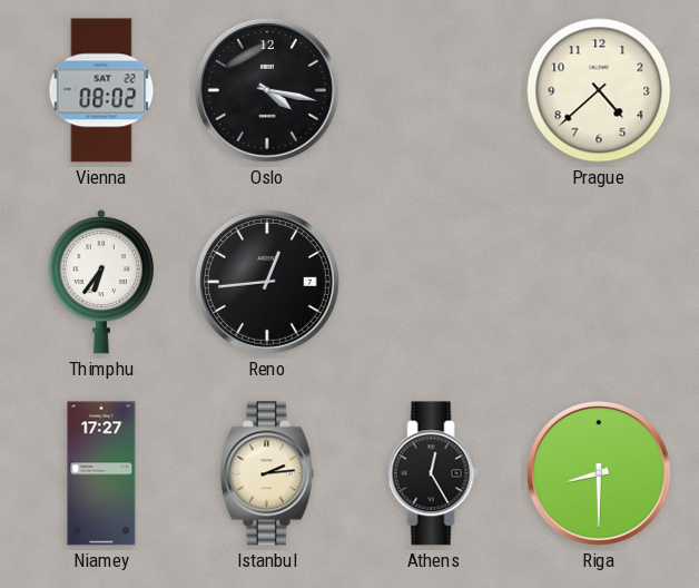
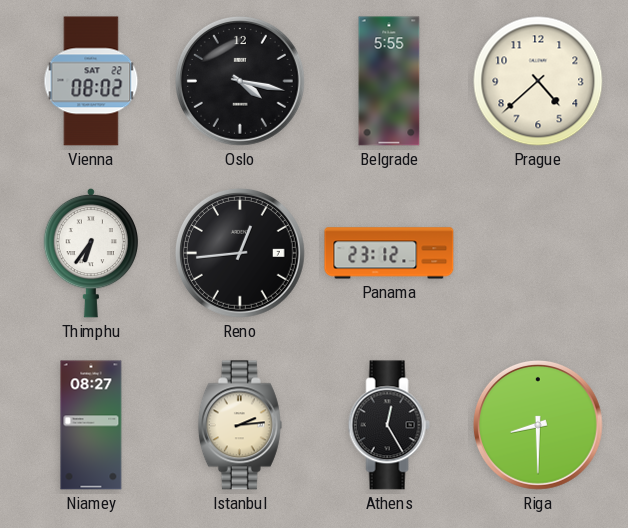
Belgrade: none -> 5:55 (389, 81)
Panama: none -> 23:12 (389, 253)
Niamey: 17:27 -> 08:27 (91, 425)
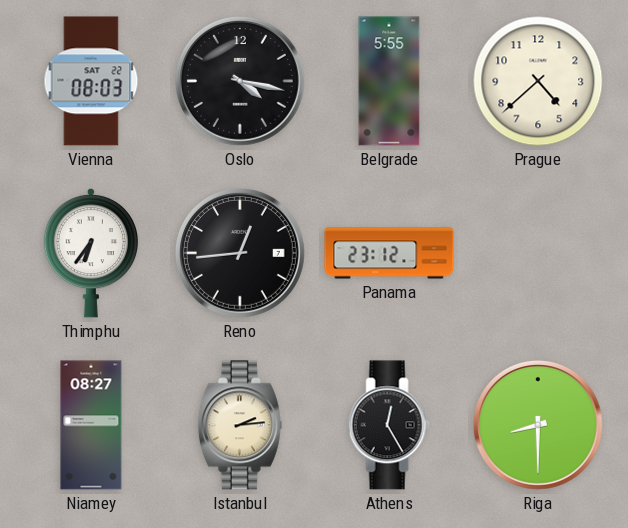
Vienna: 08:02 -> 08:03 (91, 81)
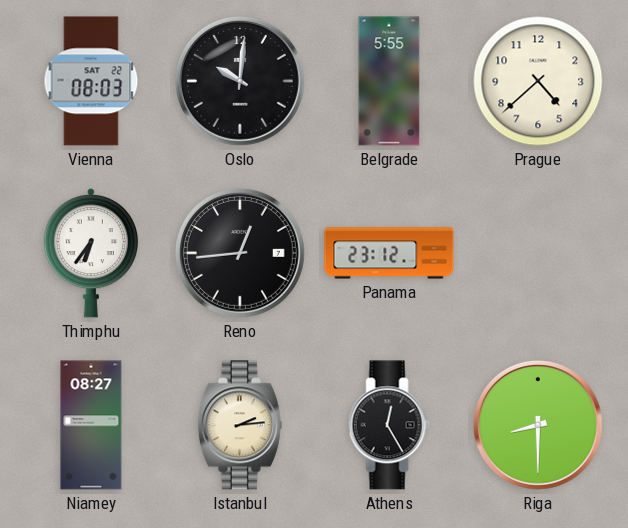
Oslo: 4:17 -> 10:01 (240, 81)
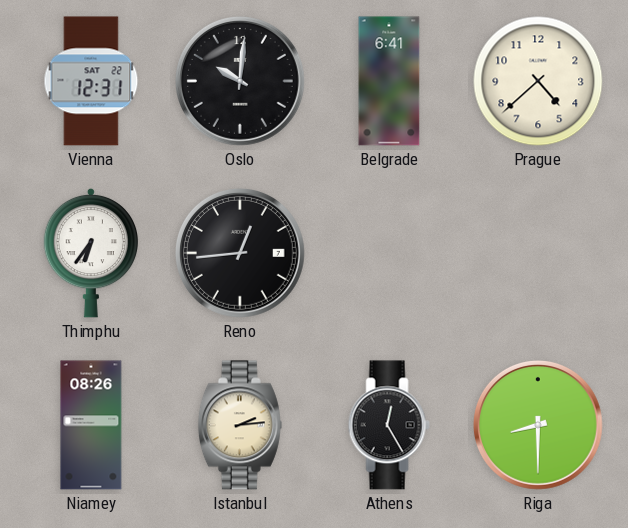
Vienna: 08:03 -> 12:31 (91, 81)
Belgrade: 5:55 -> 6:41 (389, 81)
Panama: 23:12 -> none (389, 253)
Niamey: 08:27 -> 08:26 (91, 425)
